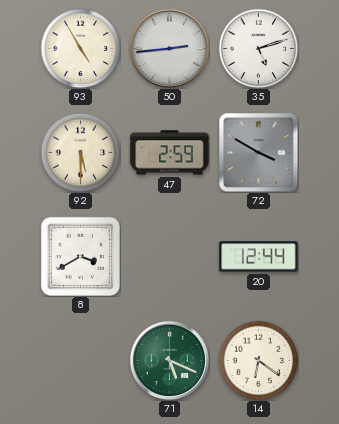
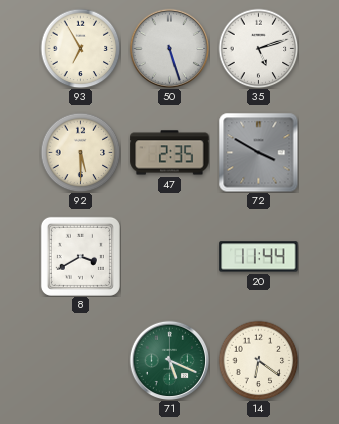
93: 4:55 -> 6:55 (80, 48)
50: 2:44 -> 5:27 (169, 48)
47: 2:59 -> 2:35 (170, 153)
20: 12:44 -> 11:44 (259, 257)
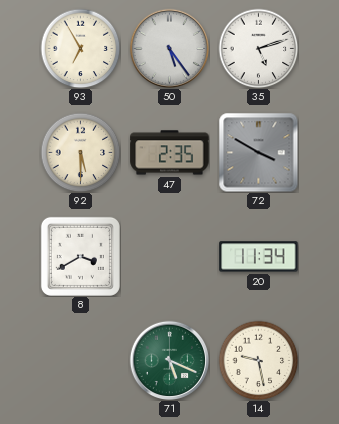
50: 5:27 -> 5:24 (169, 48)
20: 11:44 -> 11:34 (259, 257)
14: 6:21 -> 9:28 (258, 360)
